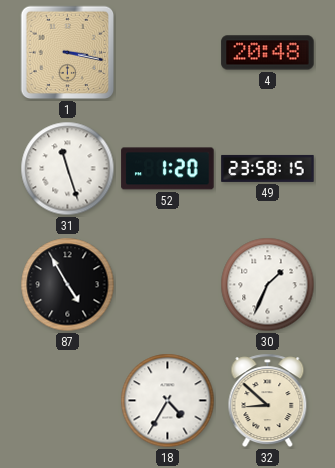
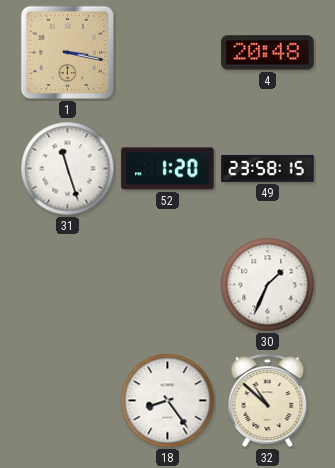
87: 4:55 -> none (68, 285)
18: 4:35 -> 8:24 (168, 401)
32: 8:52 -> 10:52 (268, 401)
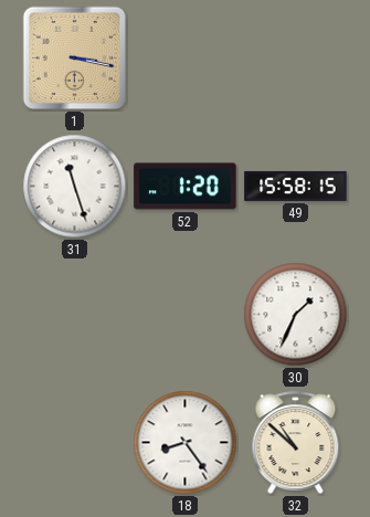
4: 20:48 -> none (268, 53)
49: 23:58 -> 15:58 (296, 186)
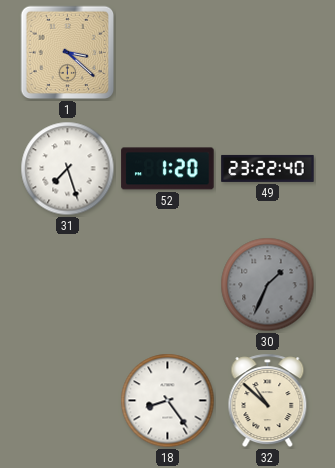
1: 3:17 -> 3:22 (68, 53)
31: 11:27 -> 7:27 (68, 169)
49: 15:58 -> 23:22 (268, 168)
30 dial: white -> grey (268, 285)
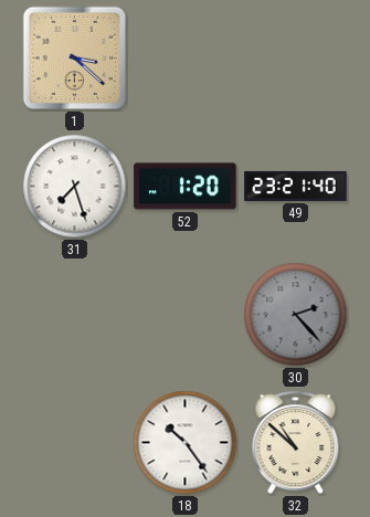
49: 23:22 -> 23:21 (296, 186)
30: 1:34 -> 2:23 (296, 315)
18: 8:24 -> 10:24 (186, 443)
